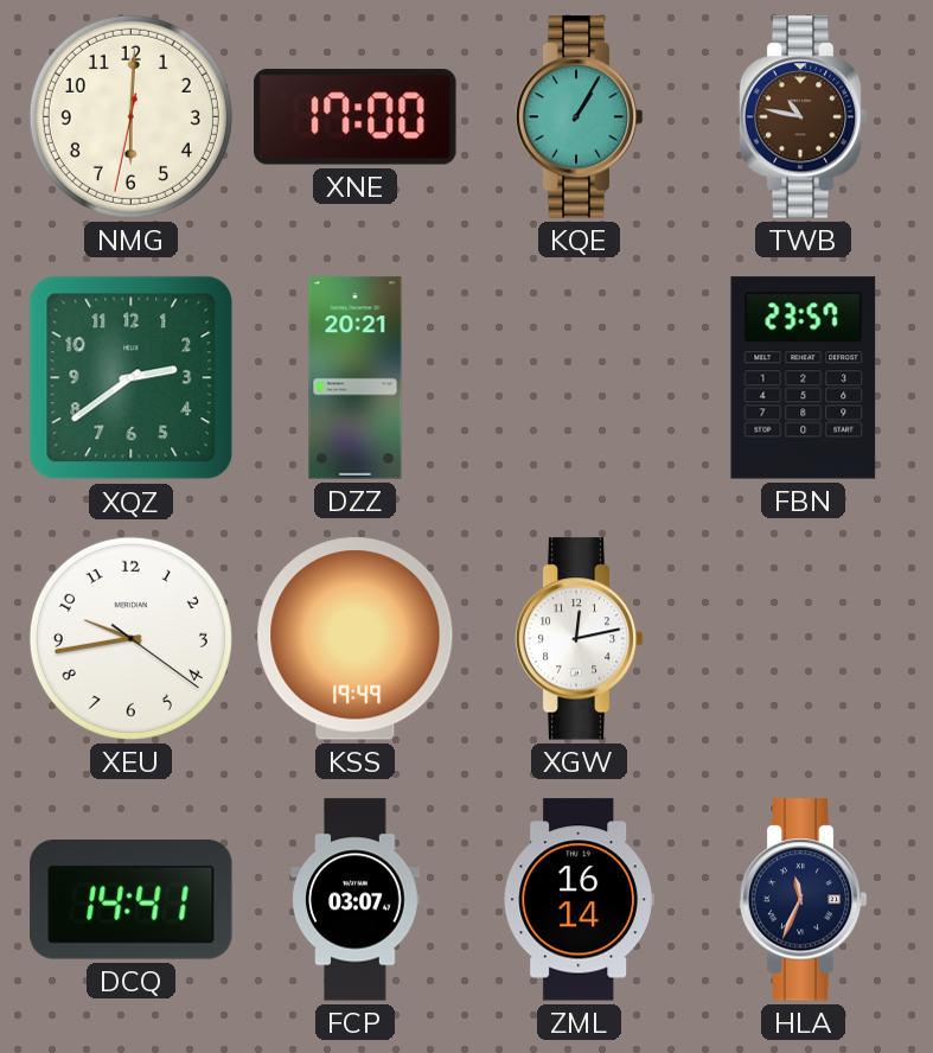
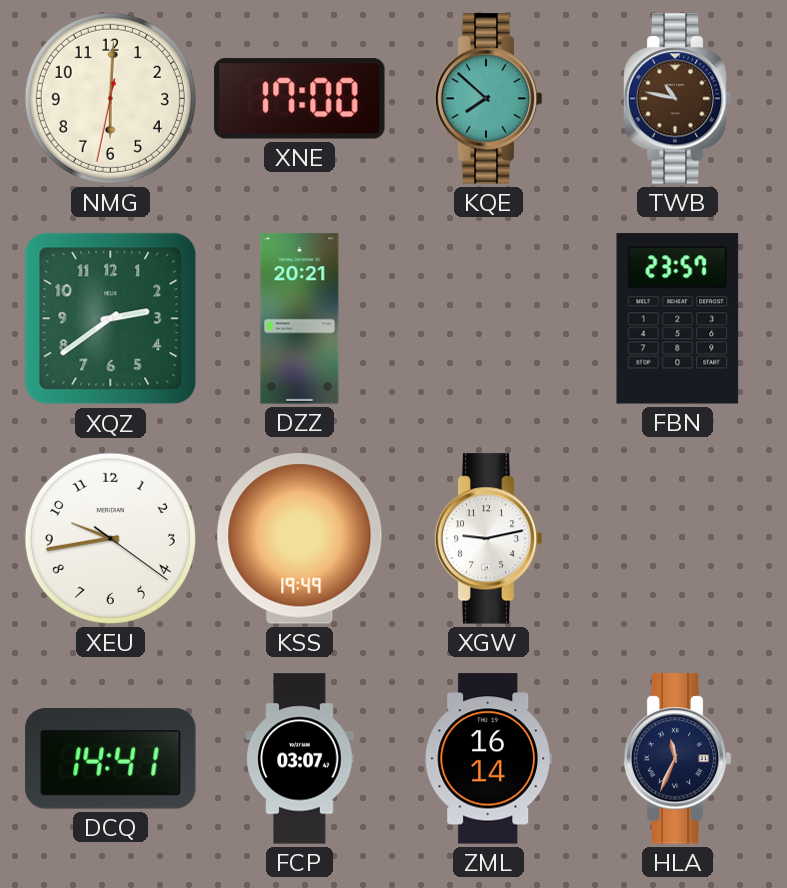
KQE: 1:05 -> 7:52 (488, 99)
XGW: 12:13 -> 9:13 (488, 539)
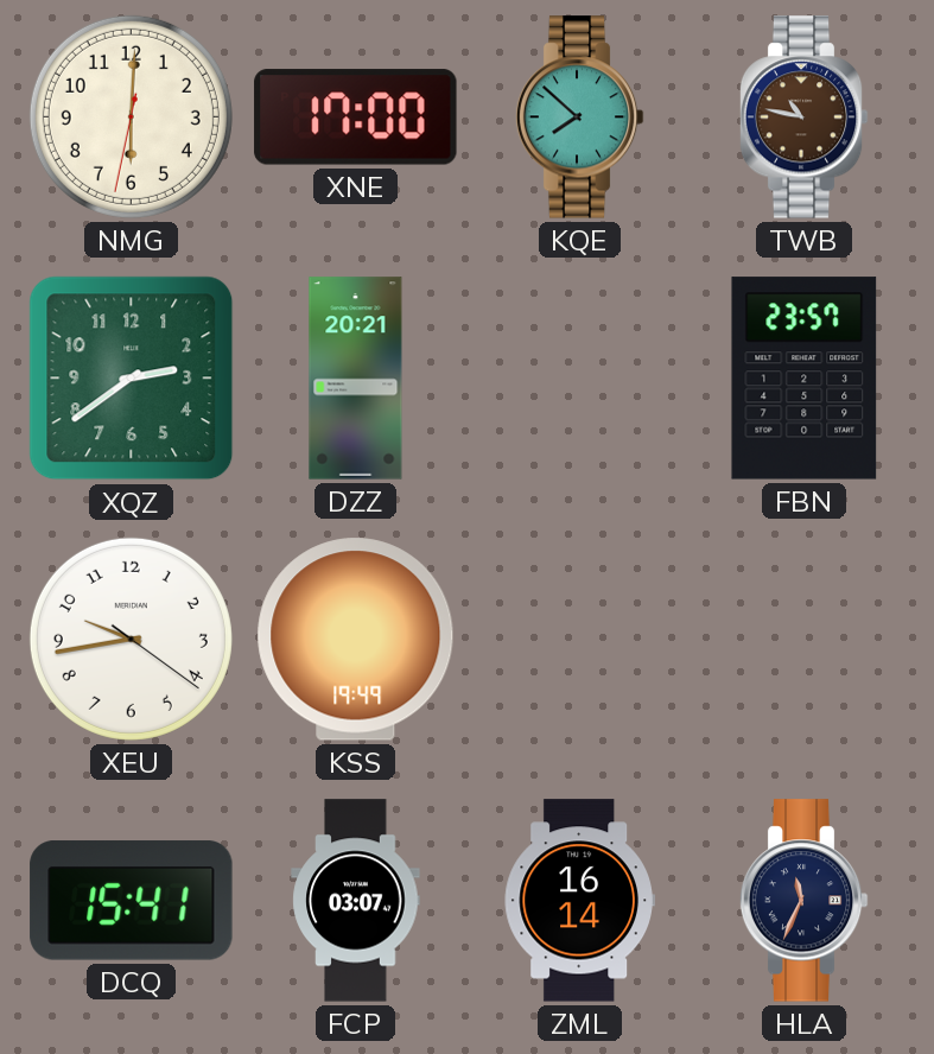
XGW: 9:13 -> none (488, 539)
DCQ: 14:41 -> 15:41 (132, 901)
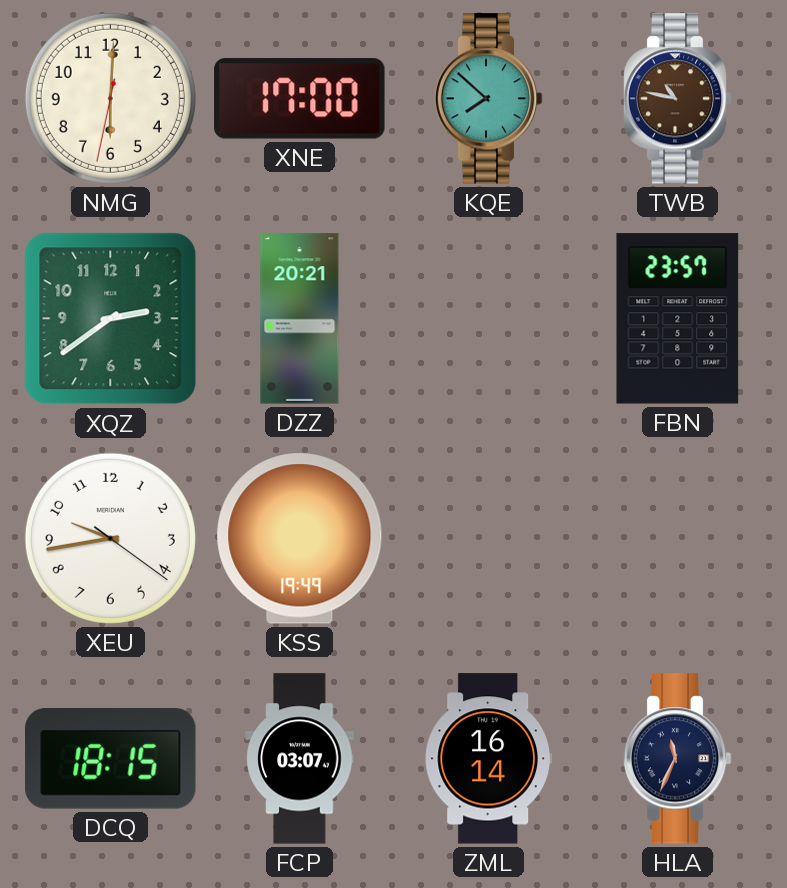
DCQ: 15:41 -> 18:15 (111, 759)
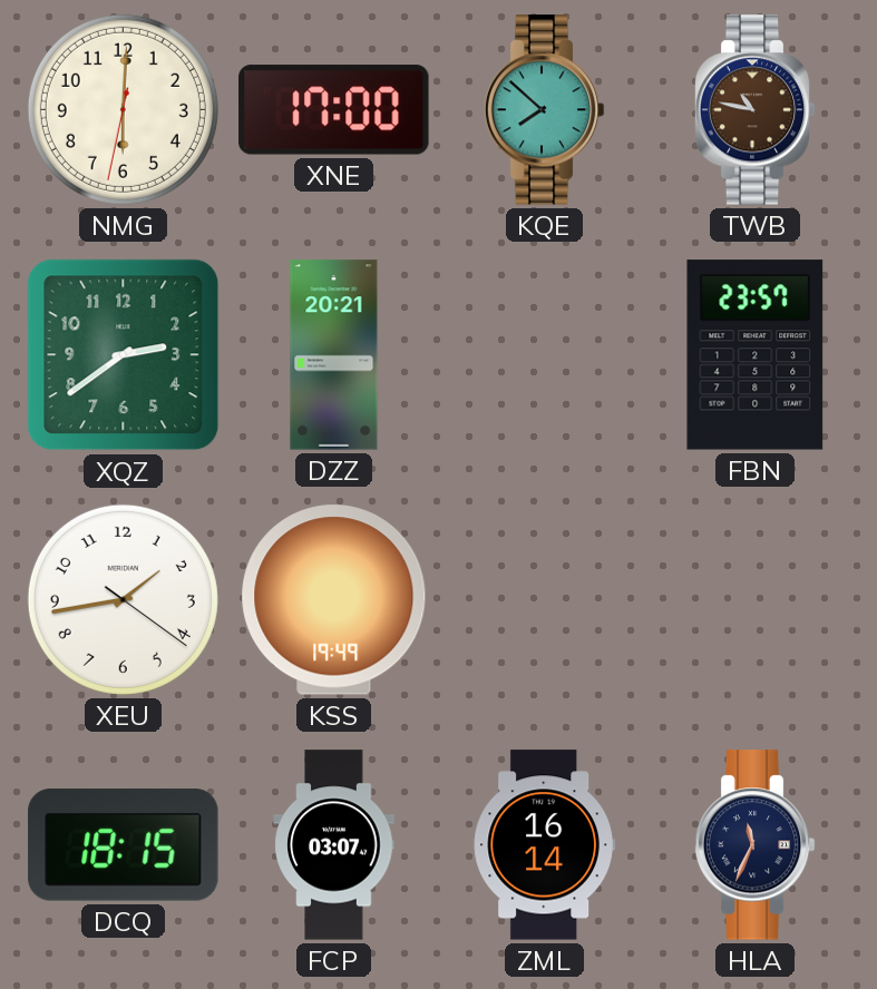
XEU: 9:43 -> 1:43 (123, 599)
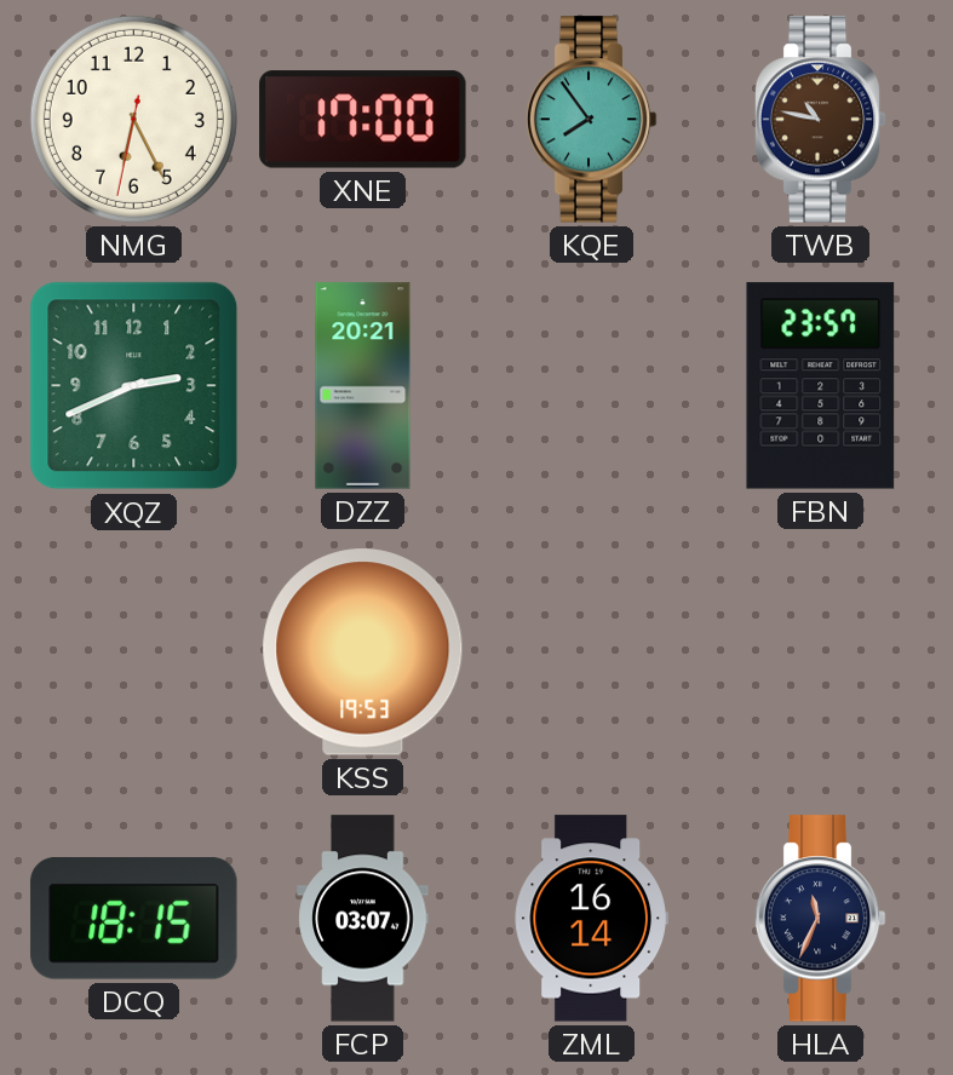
NMG: 6:00 -> 6:25 (133, 119)
KQE: 7:52 -> 7:54 (591, 120)
XQZ: 2:39 -> 2:41 (134, 386)
XEU: 1:43 -> none (123, 599)
KSS: 19:49 -> 19:53 (363, 653)
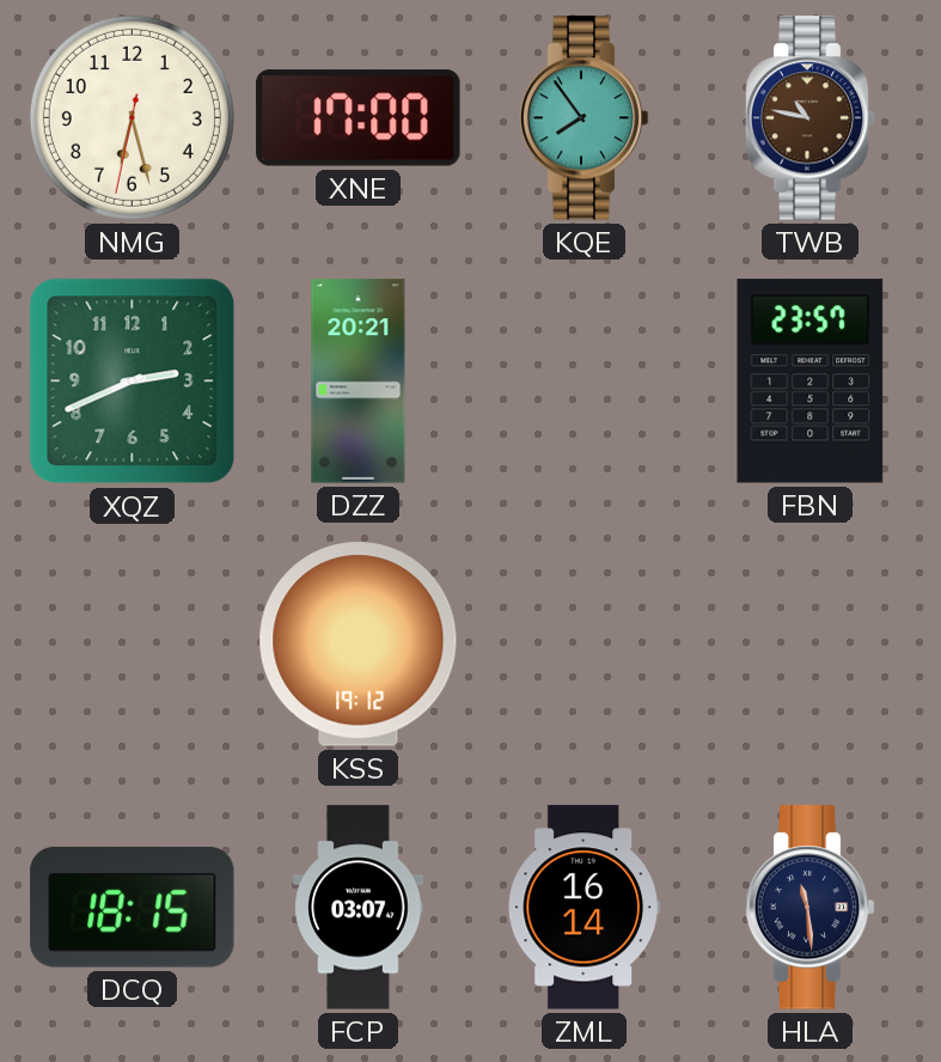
NMG: 6:25 -> 6:27 (132, 117)
KSS: 19:53 -> 19:12 (359, 645)
HLA: 11:34 -> 11:29 (809, 908)
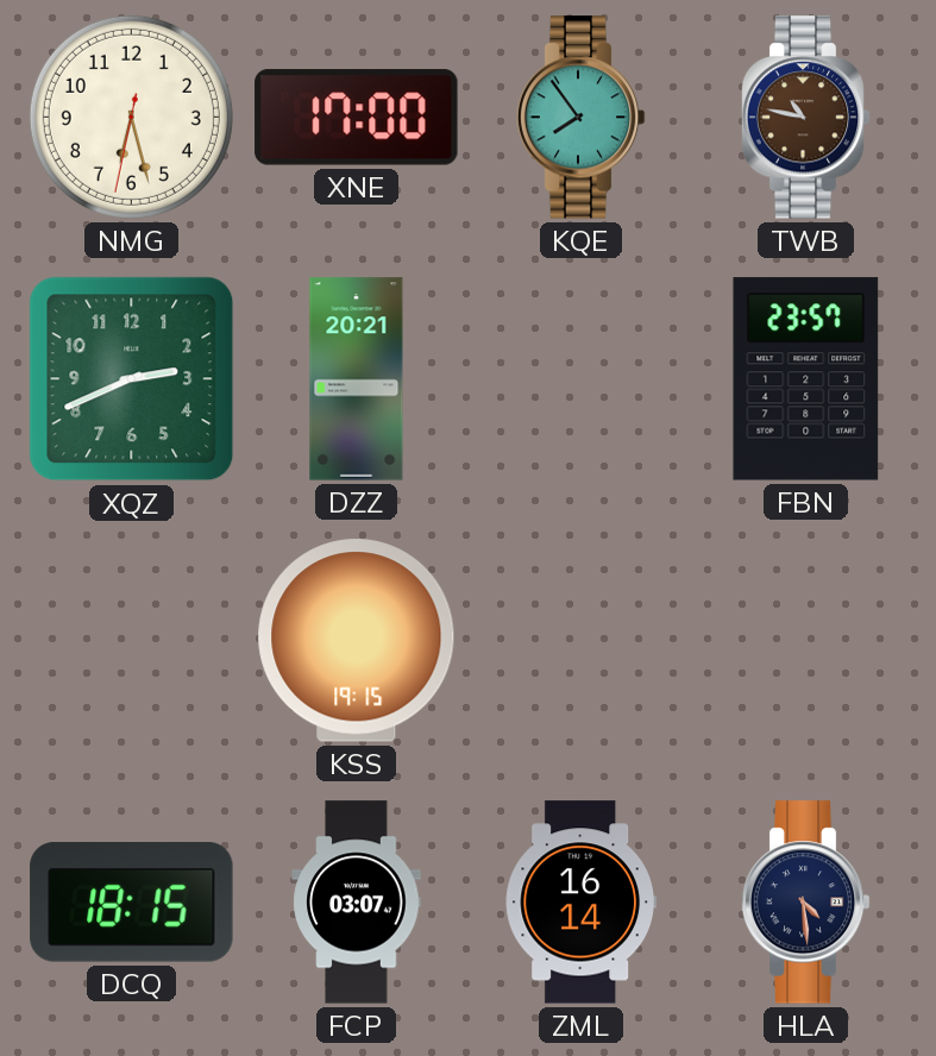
KSS: 19:12 -> 19:15 (357, 641)
HLA: 11:29 -> 4:29 (805, 903)
